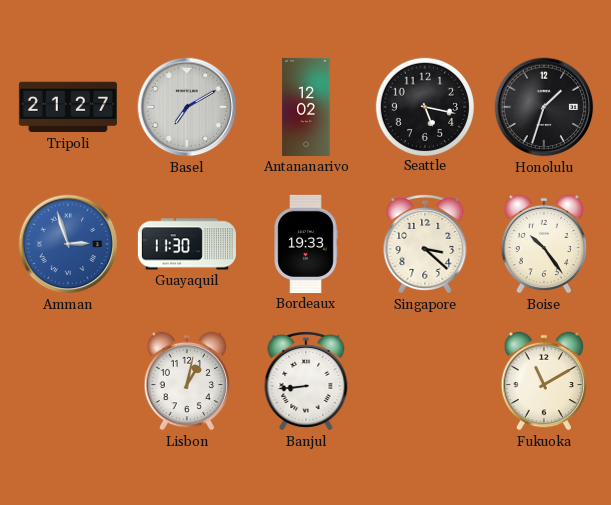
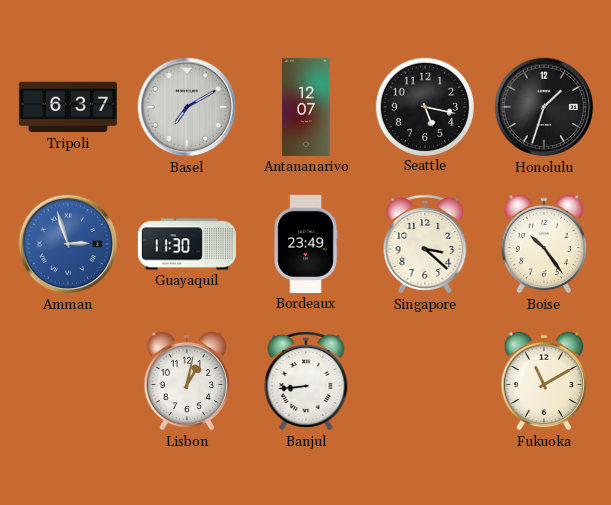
Tripoli: 21:27 -> 6:37 (68, 107)
Antananarivo: 12:02 -> 12:07 (306, 107)
Bordeaux: 19:33 -> 23:49 (306, 244)
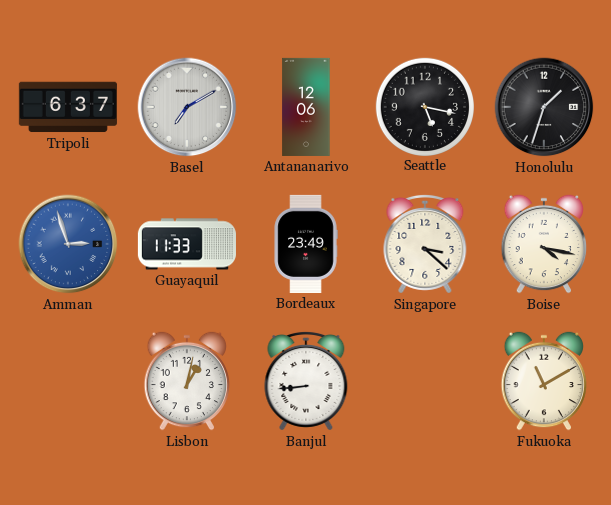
Antananarivo: 12:07 -> 12:06 (306, 107)
Guayaquil: 11:30 -> 11:33 (187, 244)
Boise: 10:24 -> 4:17 (544, 244)
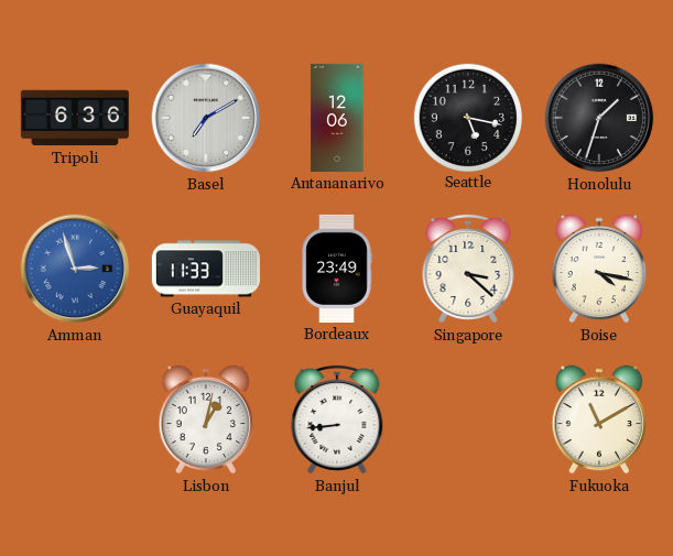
Tripoli: 6:37 -> 6:36 (75, 118)
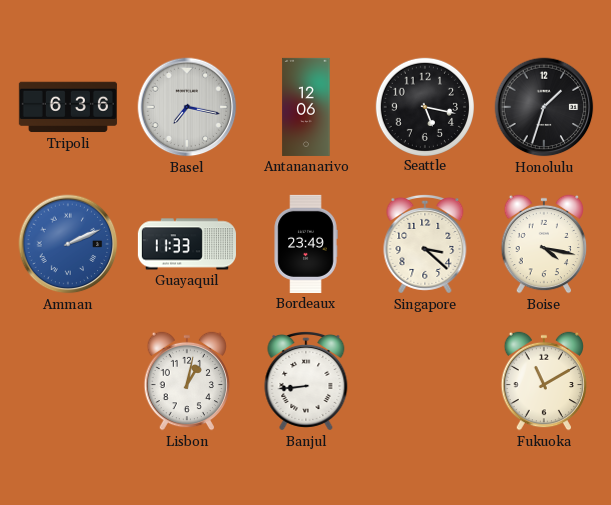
Basel: 7:10 -> 7:17 (187, 107)
Amman: 2:57 -> 2:11 (68, 244)
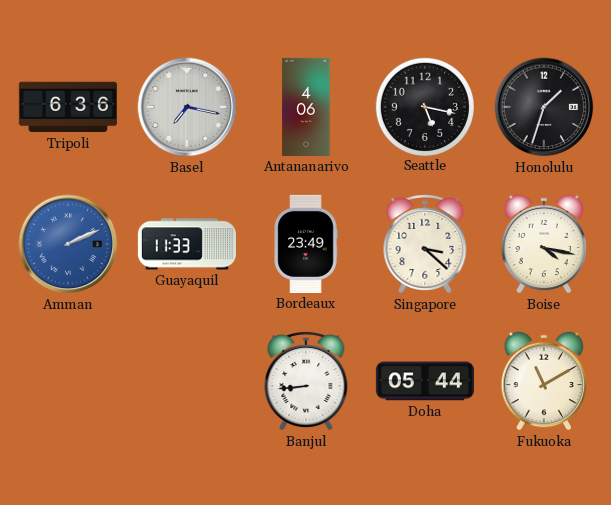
Antananarivo: 12:06 -> 4:06 (306, 107)
Lisbon: 1:02 -> none (187, 381)
Doha: none -> 05:44 (425, 381)
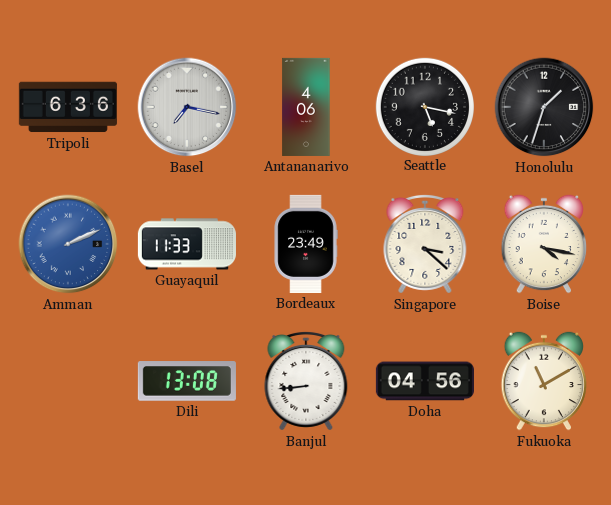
Dili: none -> 13:08 (187, 381)
Doha: 05:44 -> 04:56 (425, 381)
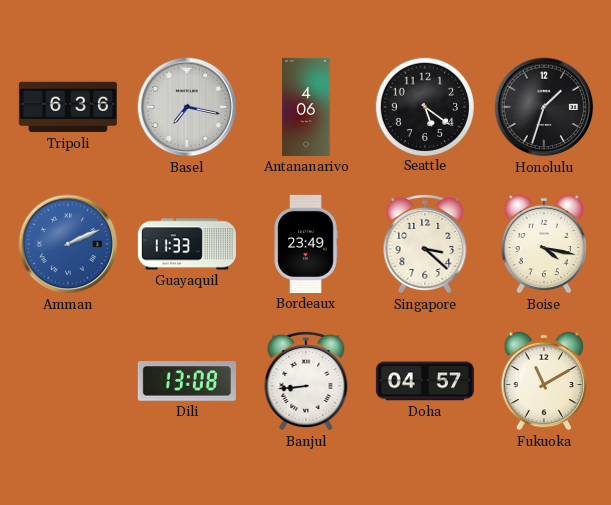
Seattle: 5:17 -> 5:21 (424, 106)
Doha: 04:56 -> 04:57 (425, 381)
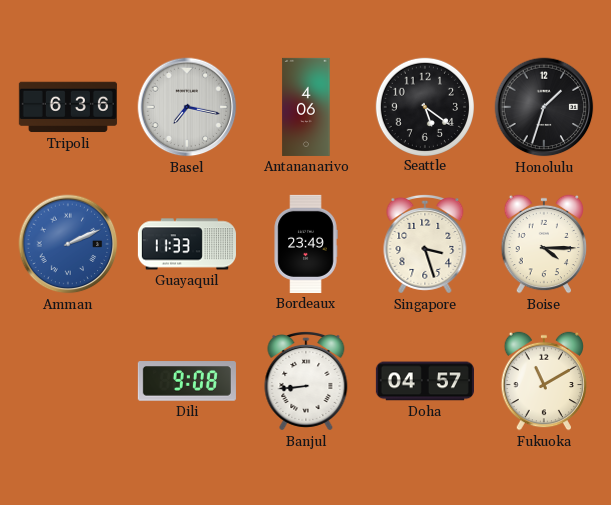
Singapore: 3:22 -> 3:27 (425, 244)
Boise: 4:17 -> 4:15 (544, 244)
Dili: 13:08 -> 9:08 (187, 381)
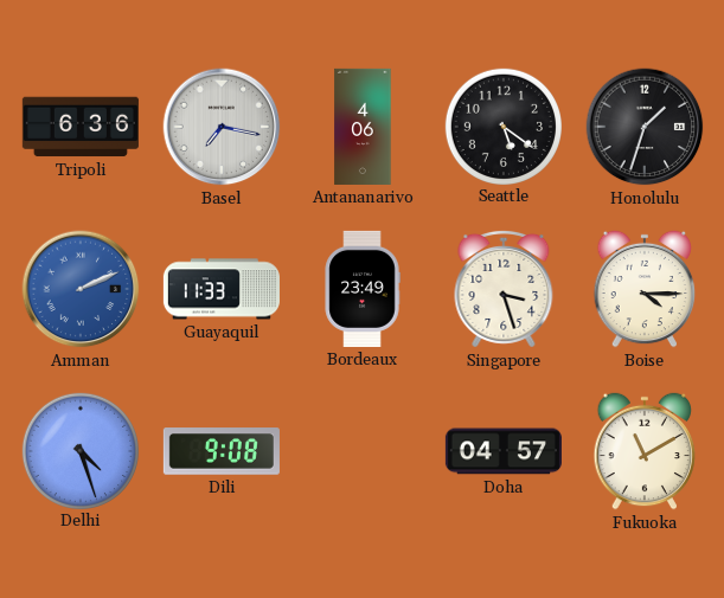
Delhi: none -> 4:27 (79, 450)
Banjul: 8:44 -> none (306, 381)
